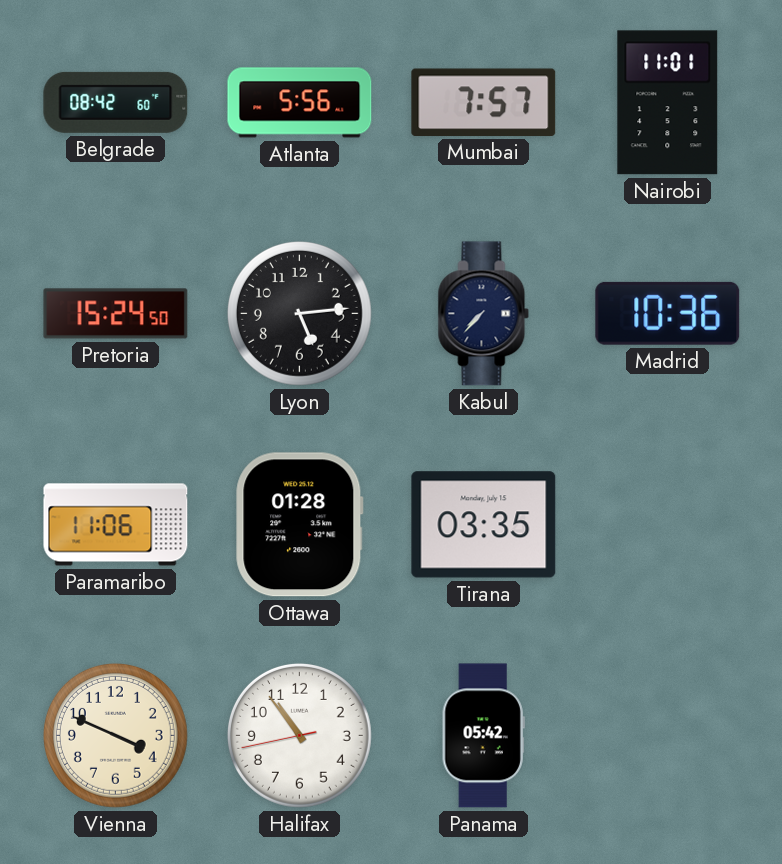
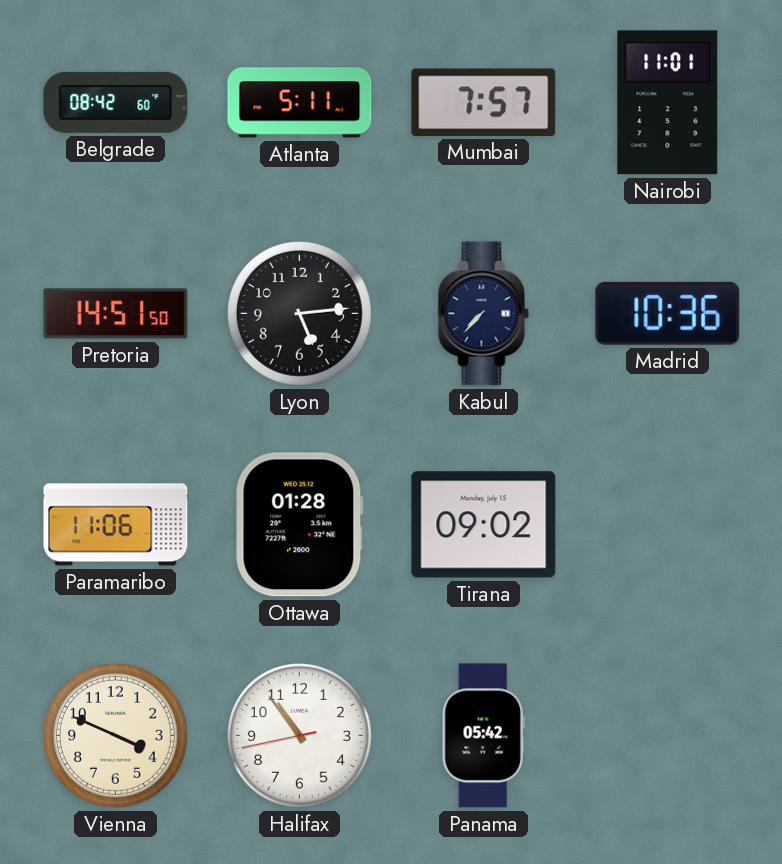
Atlanta: 5:56 -> 5:11 (300, 103)
Pretoria: 15:24 -> 14:51 (116, 314)
Tirana: 03:35 -> 09:02 (484, 525)
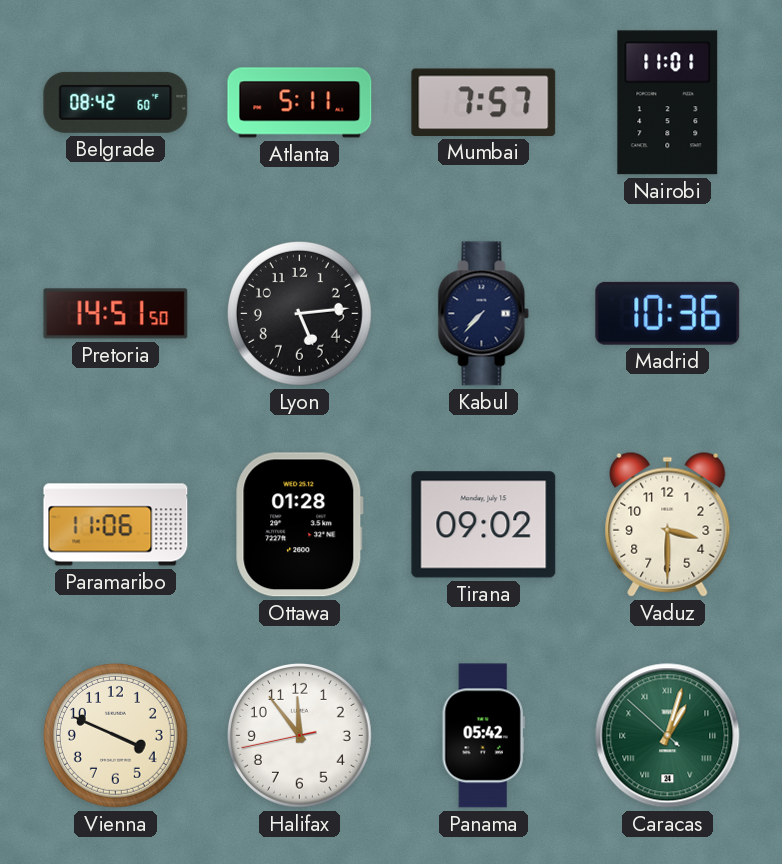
Vaduz: none -> 3:30 (668, 524)
Halifax: 10:53 -> 11:53 (299, 735)
Caracas: none -> 1:02 (668, 736)
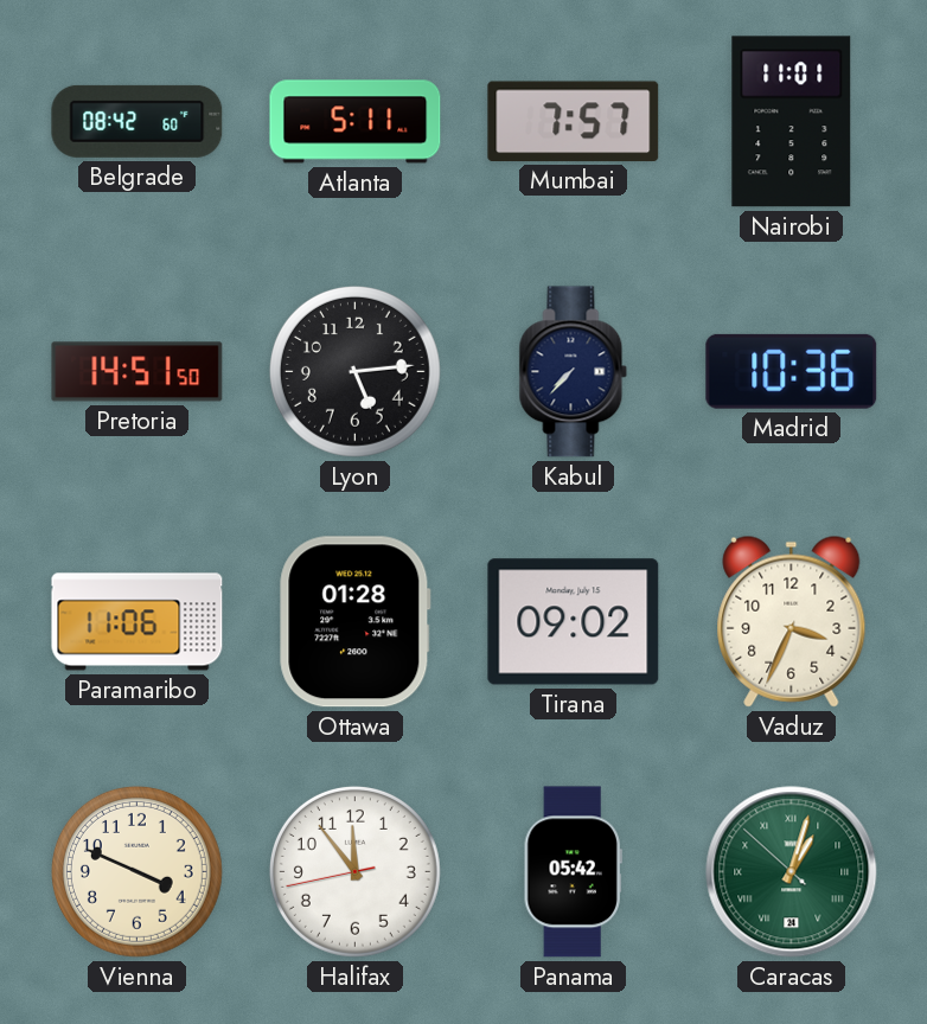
Vaduz: 3:30 -> 3:34 (792, 621)
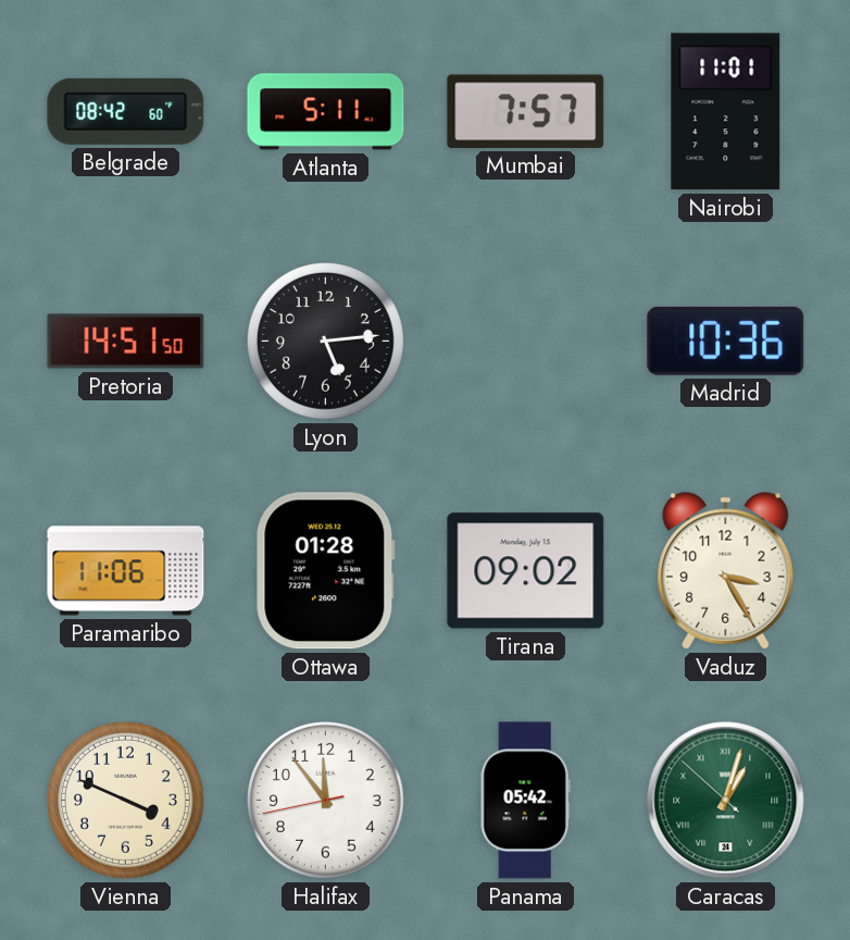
Kabul: 7:37 -> none (574, 372)
Vaduz: 3:34 -> 3:25 (726, 570)
